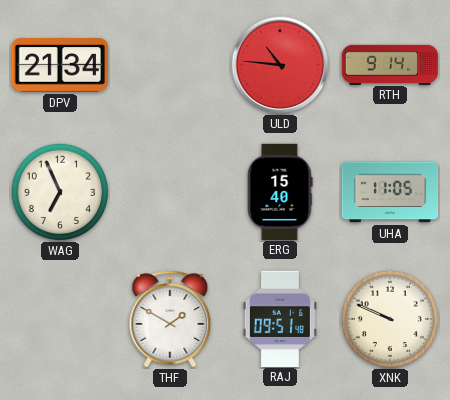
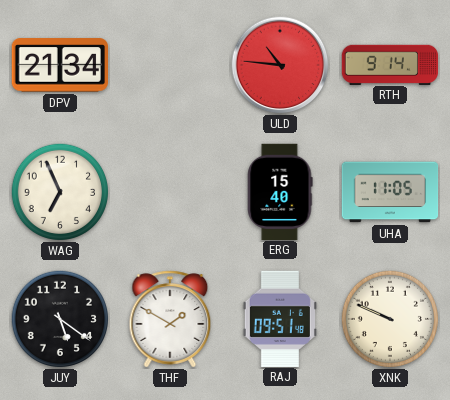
JUY: none -> 5:21 (59, 318)
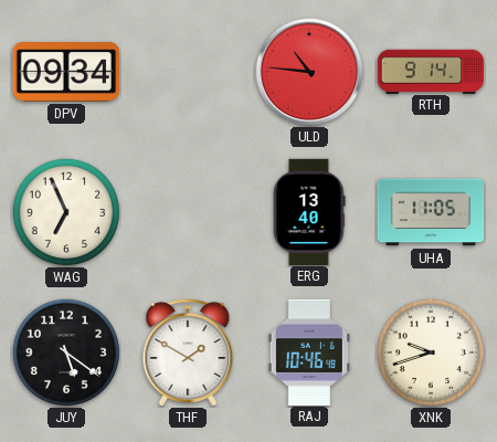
DPV: 21:34 -> 09:34 (65, 72)
ERG: 15:40 -> 13:40 (309, 211)
RAJ: 09:51 -> 10:46 (309, 351)
XNK: 9:49 -> 9:42 (430, 351)
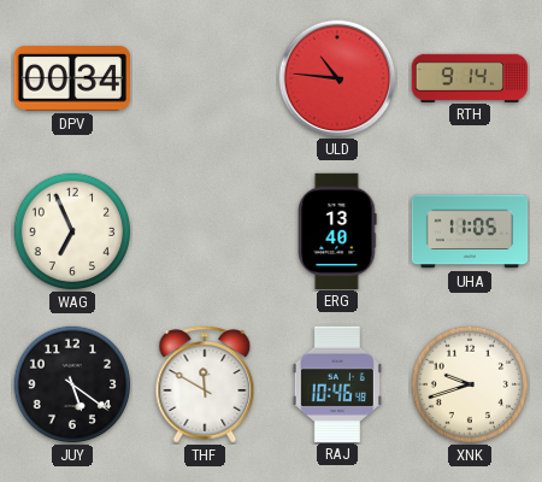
DPV: 09:34 -> 00:34 (71, 78)
THF: 1:50 -> 11:50 (205, 384)
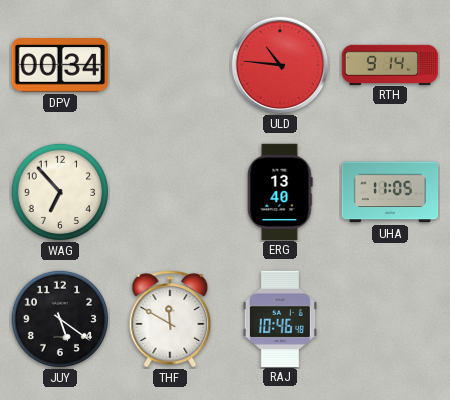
WAG: 6:56 -> 6:53 (59, 191)
XNK: 9:42 -> none (469, 383)
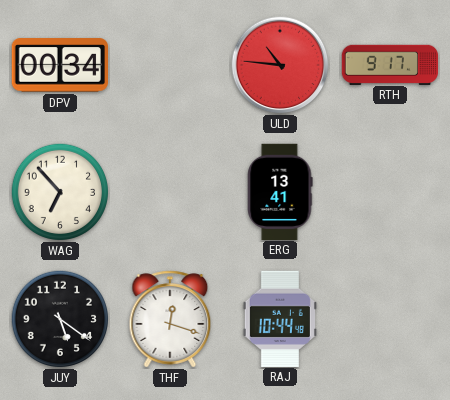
RTH: 9:14 -> 9:17 (390, 64)
ERG: 13:40 -> 13:41 (280, 191)
UHA: 11:05 -> none (390, 192)
THF: 11:50 -> 12:18 (170, 319)
RAJ: 10:46 -> 10:44 (280, 318)
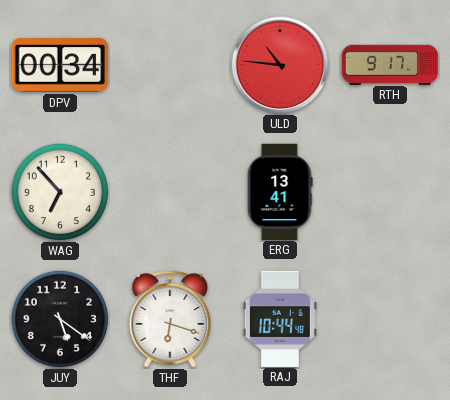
THF: 12:18 -> 6:18 (170, 319)
